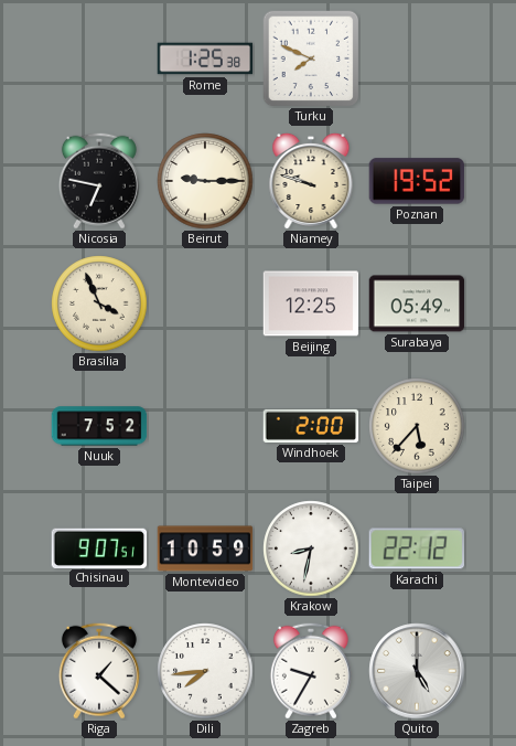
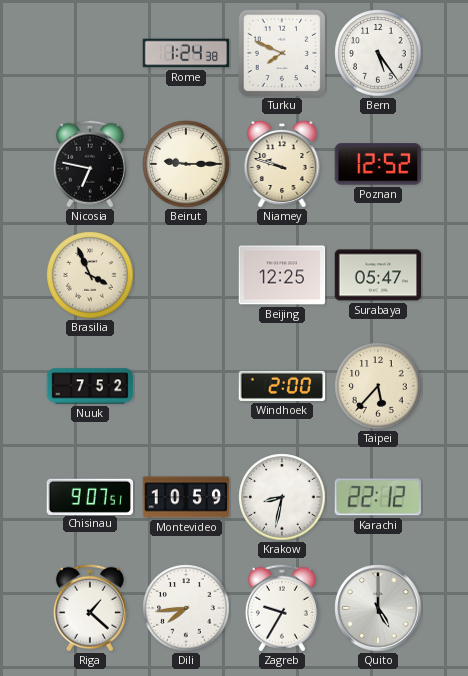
Rome: 1:25 -> 1:24 (186, 53)
Bern: none -> 5:24 (378, 53)
Poznan: 19:52 -> 12:52 (378, 164)
Surabaya: 05:49 -> 05:47 (378, 275)
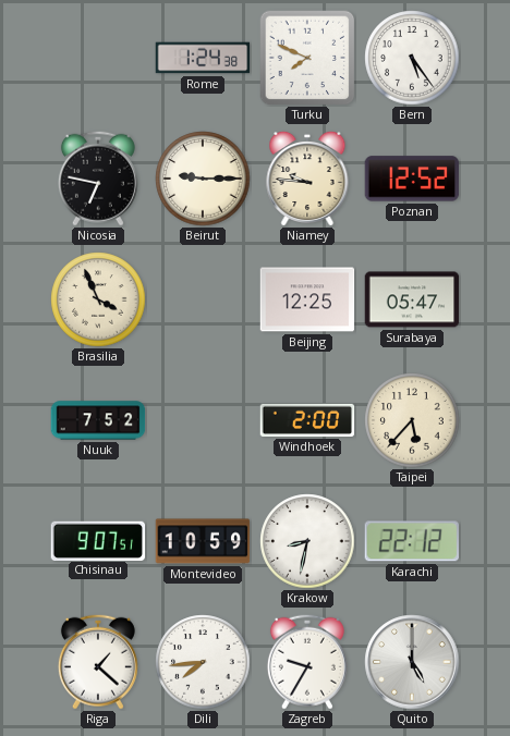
Niamey: 9:48 -> 9:46 (307, 179)
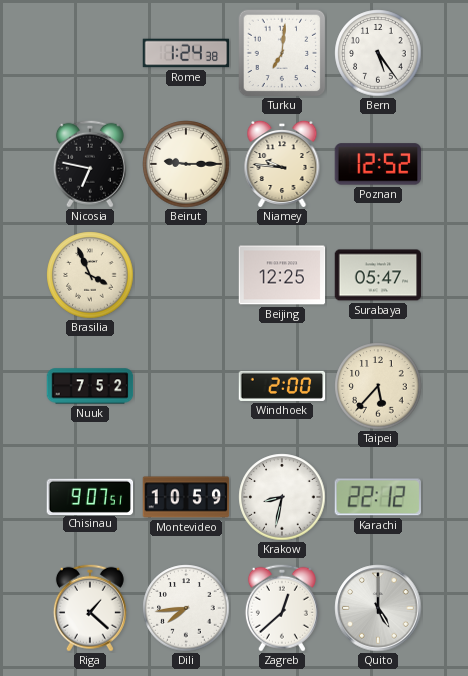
Turku: 7:49 -> 7:01 (282, 53)
Zagreb: 9:35 -> 12:38 (282, 608)
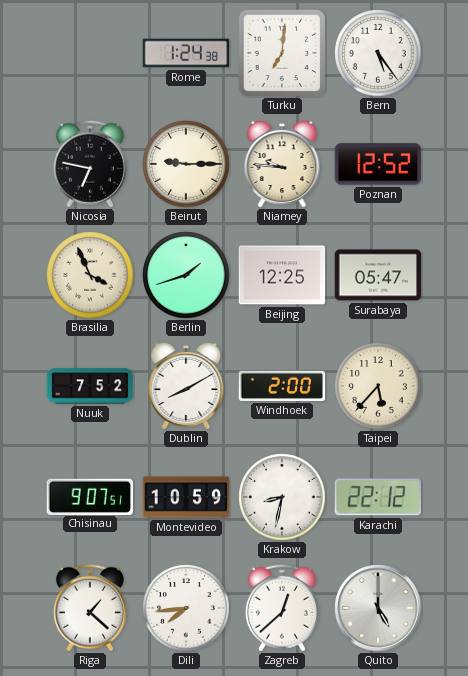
Berlin: none -> 1:42 (186, 275)
Dublin: none -> 8:10 (186, 386)
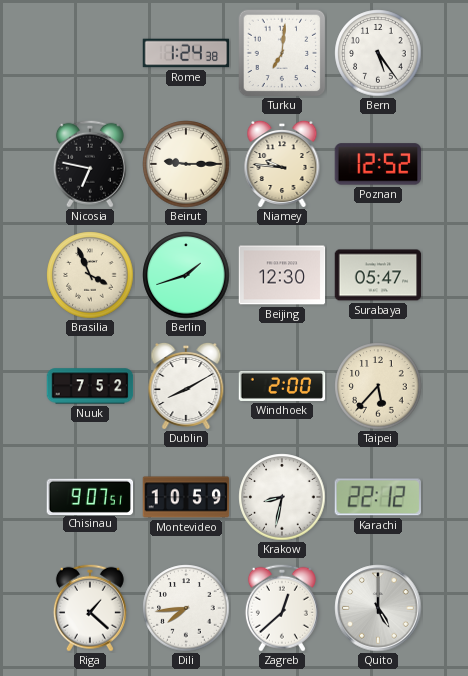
Beijing: 12:25 -> 12:30 (282, 275)
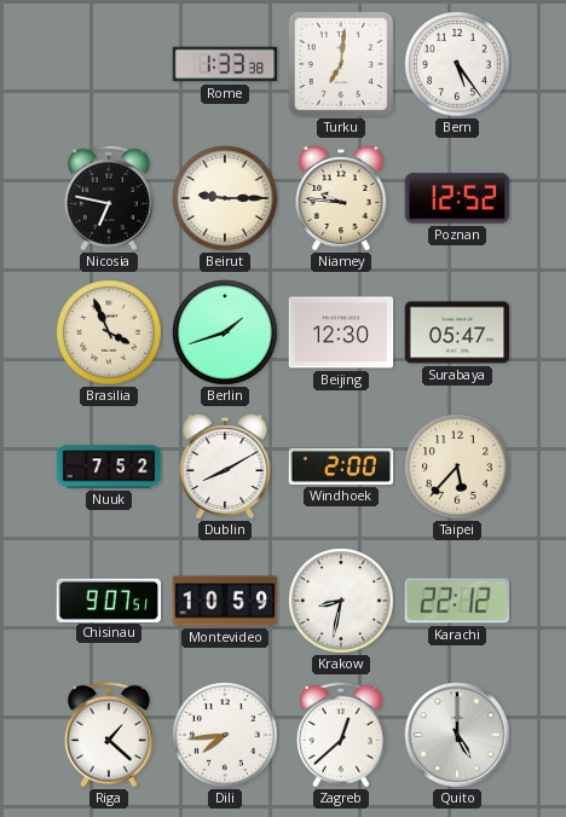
Rome: 1:24 -> 1:33 (225, 64)
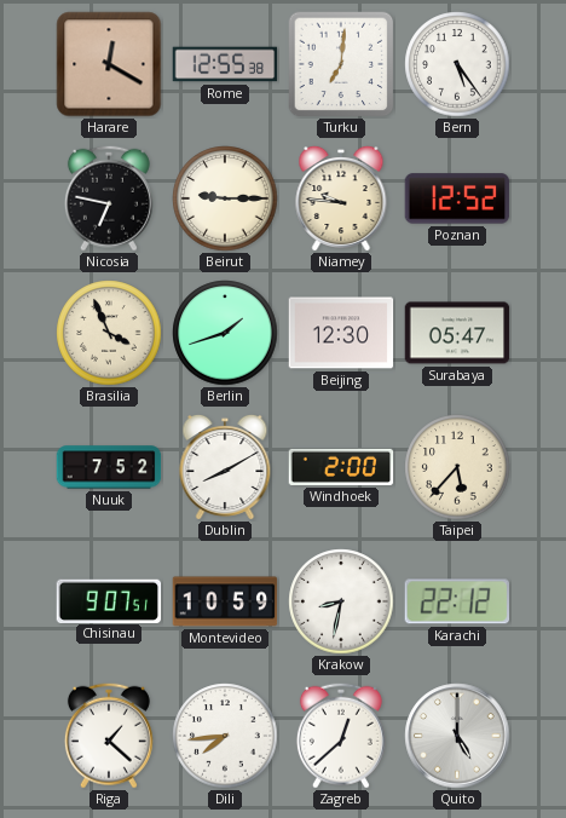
Harare: none -> 12:20 (109, 64)
Rome: 1:33 -> 12:55 (225, 64)
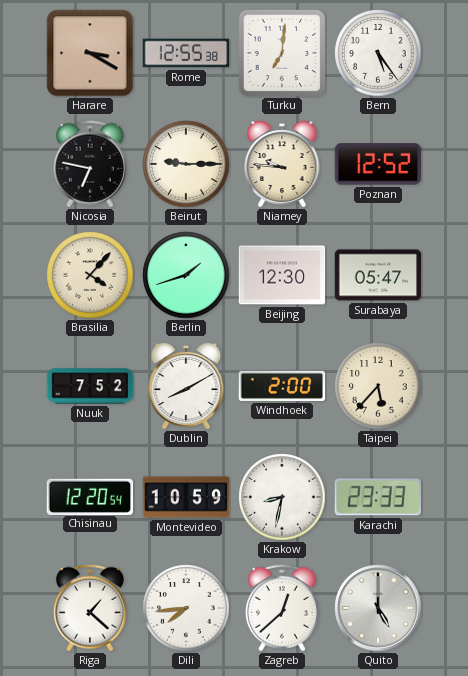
Harare: 12:20 -> 3:20 (90, 53)
Brasilia: 3:56 -> 4:07 (90, 275)
Chisinau: 9:07 -> 12:20 (90, 496)
Karachi: 22:12 -> 23:33 (377, 497)
